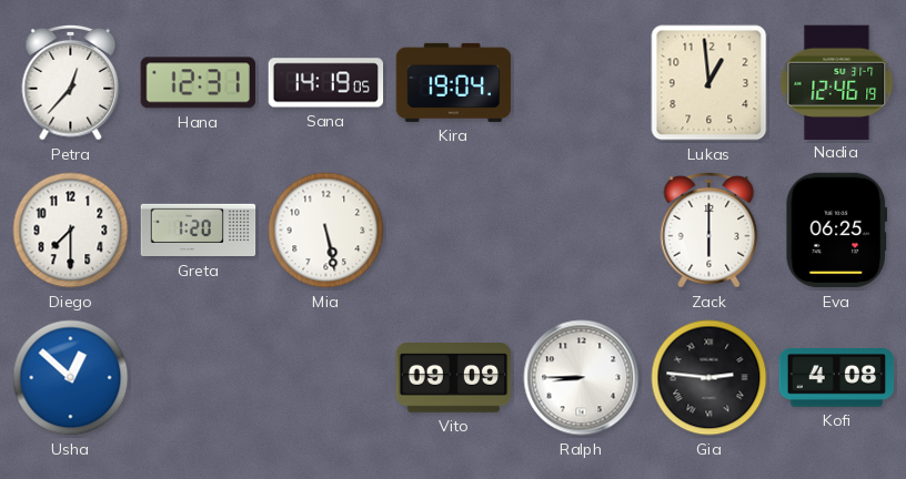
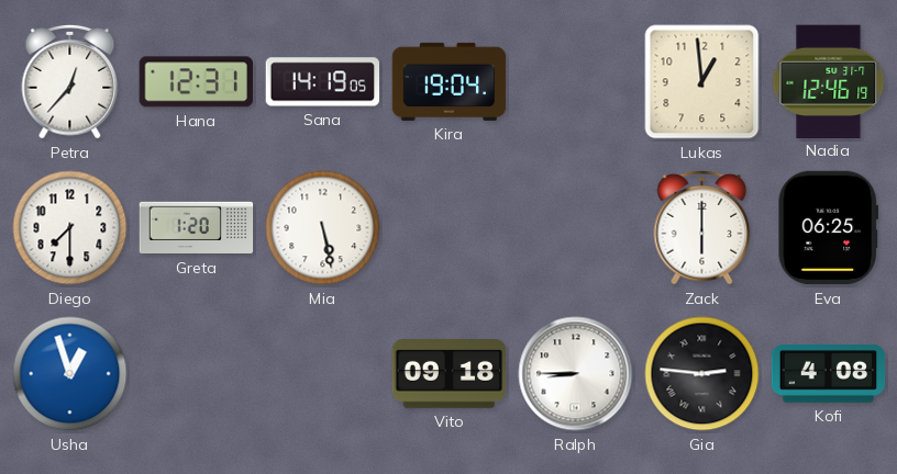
Usha: 12:52 -> 12:57 (70, 374)
Vito: 09:09 -> 09:18 (450, 374)
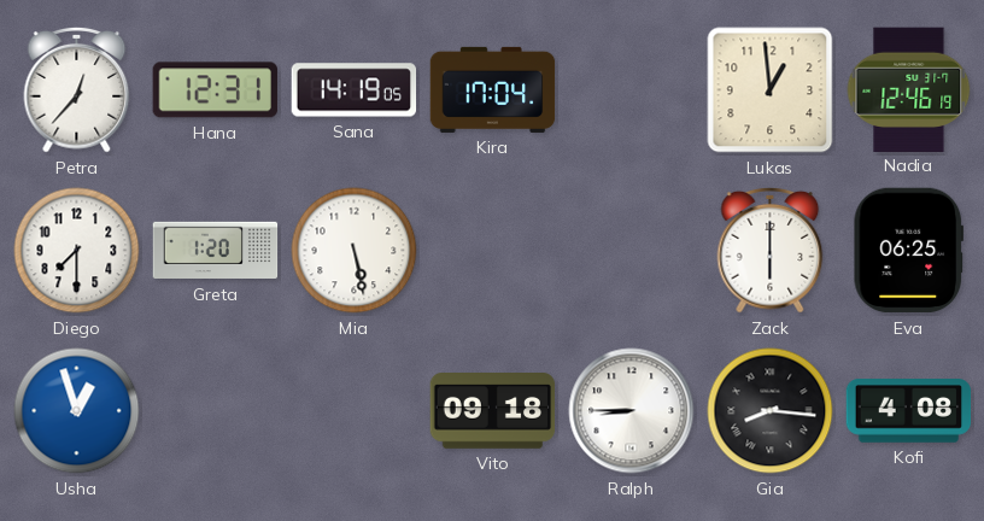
Kira: 19:04 -> 17:04 (493, 89)
Gia: 2:46 -> 8:16 (771, 411)
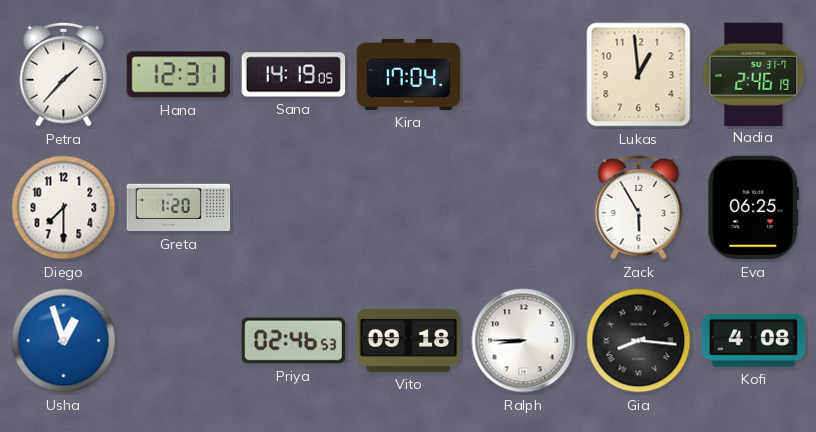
Petra: 12:37 -> 1:37 (64, 74)
Nadia: 12:46 -> 2:46 (754, 74)
Mia: 5:28 -> none (355, 251)
Zack: 6:00 -> 5:55 (639, 207)
Priya: none -> 02:46 (293, 341)
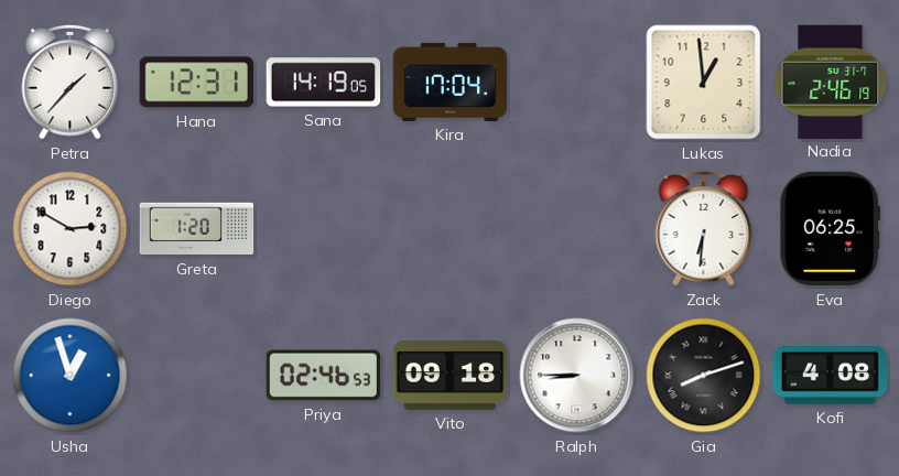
Diego: 7:30 -> 2:50 (71, 229)
Zack: 5:55 -> 6:31 (704, 228)
Gia: 8:16 -> 8:12 (704, 376)
